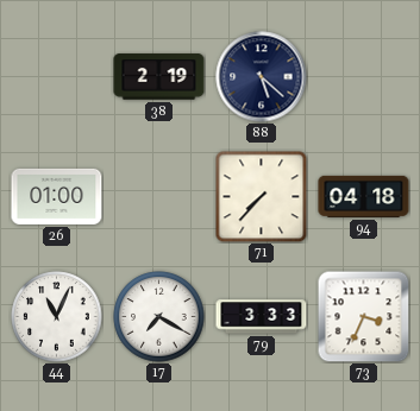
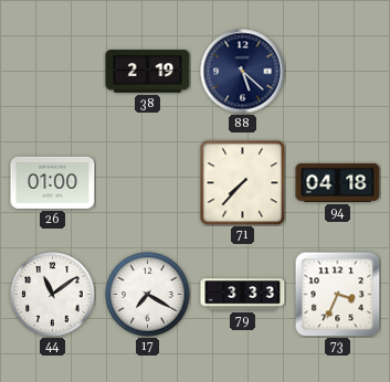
44: 11:04 -> 11:09 (53, 295)
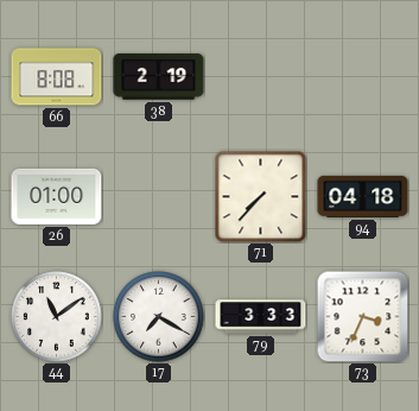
66: none -> 8:08 (57, 77)
88: 5:22 -> none (243, 72)
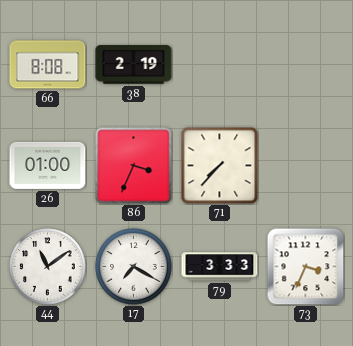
86: none -> 3:34 (134, 166)
94: 04:18 -> none (363, 196)
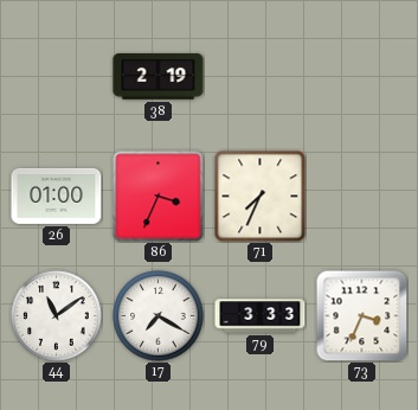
66: 8:08 -> none (48, 65)
71: 7:37 -> 7:34 (259, 196)
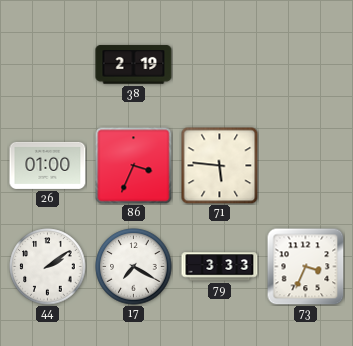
71: 7:34 -> 5:46 (219, 165)
44: 11:09 -> 2:09 (48, 267)
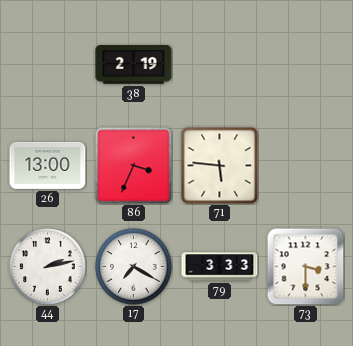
26: 01:00 -> 13:00 (48, 165)
44: 2:09 -> 2:13 (48, 267)
73: 3:34 -> 3:30 (305, 266)
